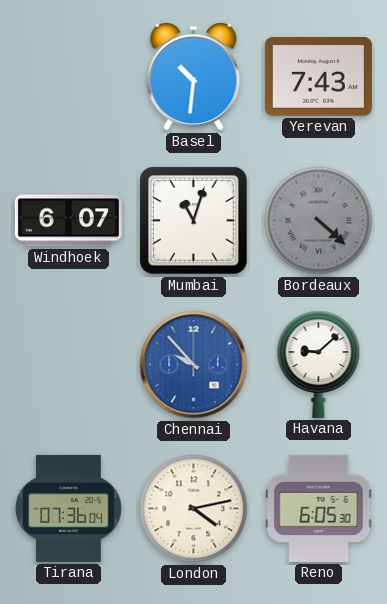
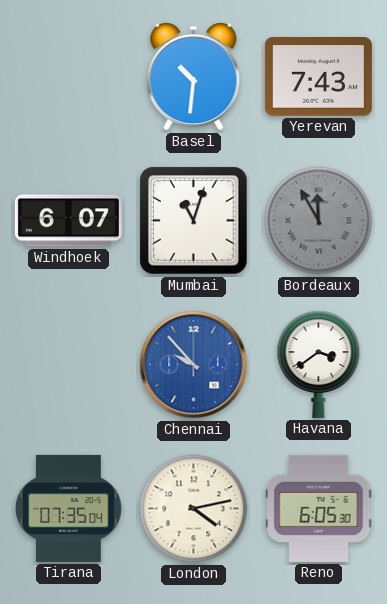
Bordeaux: 4:22 -> 11:55 (319, 221)
Havana: 9:08 -> 3:39 (319, 364)
Tirana: 07:36 -> 07:35 (68, 508)
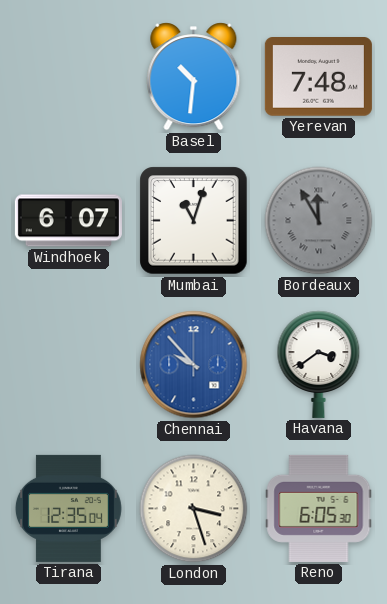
Yerevan: 7:43 -> 7:48 (318, 77)
Tirana: 07:35 -> 12:35 (68, 508)
London: 4:13 -> 3:27 (194, 509)
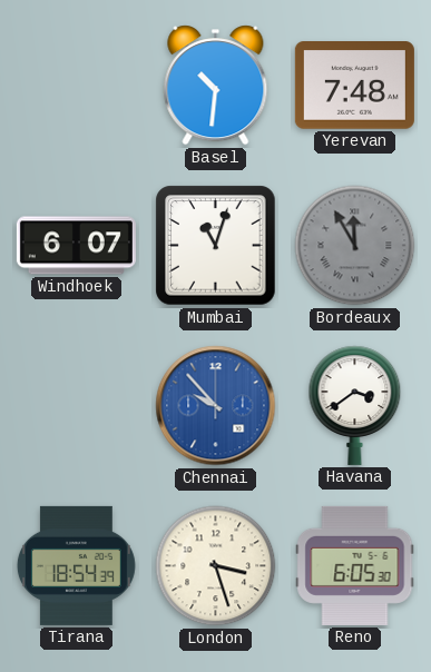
Tirana: 12:35 -> 18:54 (76, 565)
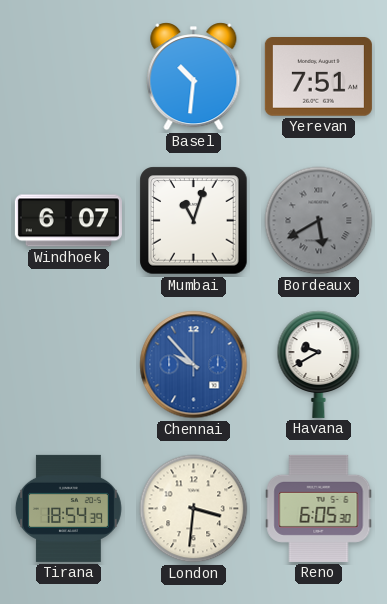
Yerevan: 7:48 -> 7:51 (318, 77)
Bordeaux: 11:55 -> 5:40 (319, 221)
Havana: 3:39 -> 9:40 (319, 364)
London: 3:27 -> 3:31 (194, 509)
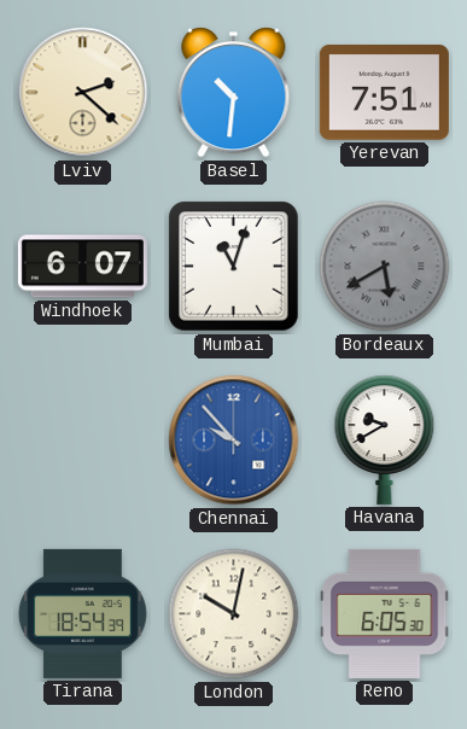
Lviv: none -> 2:22 (83, 93)
London: 3:31 -> 10:02 (234, 614)
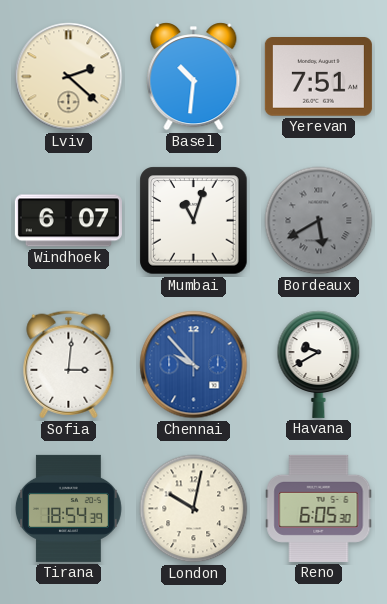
Sofia: none -> 3:01 (69, 365)
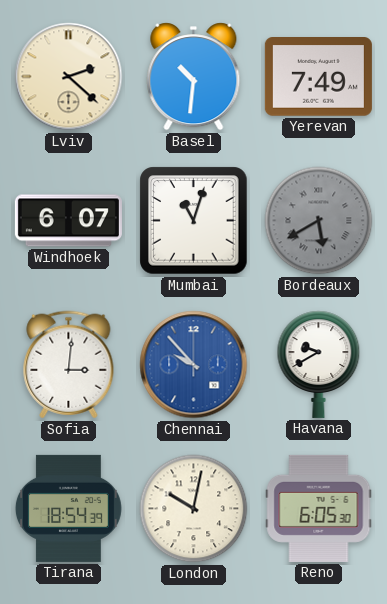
Yerevan: 7:51 -> 7:49 (318, 77)
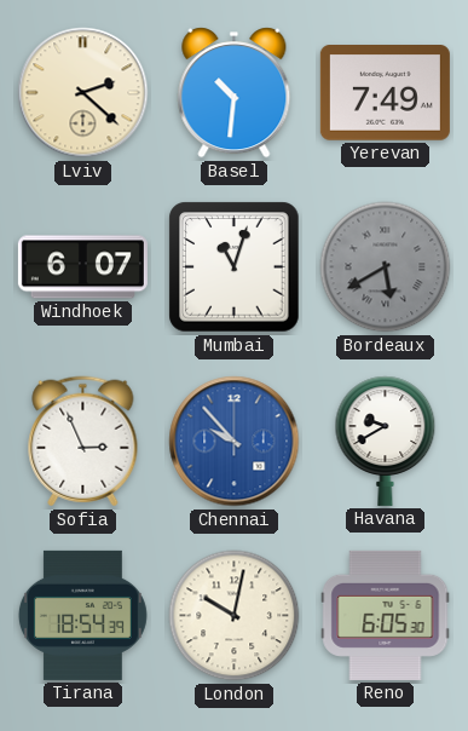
Sofia: 3:01 -> 2:56 (83, 442)
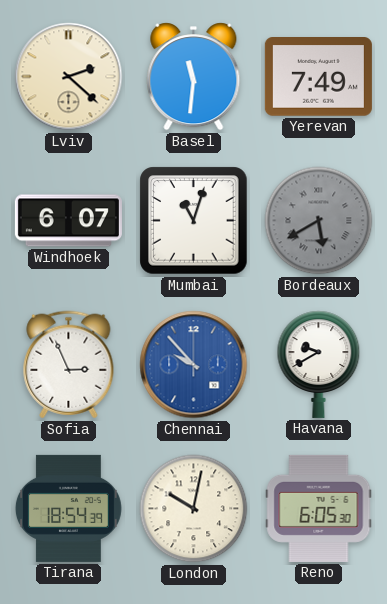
Basel: 10:31 -> 11:31 (194, 77)
